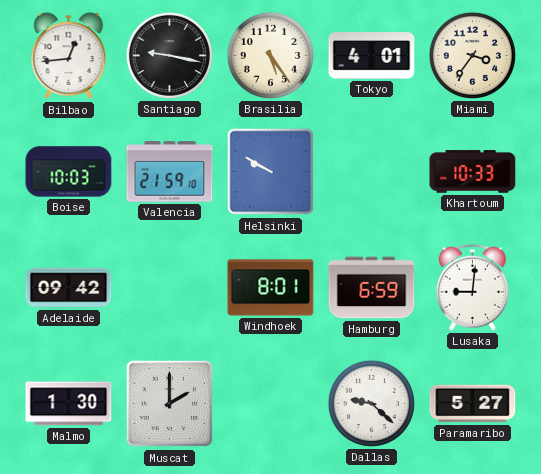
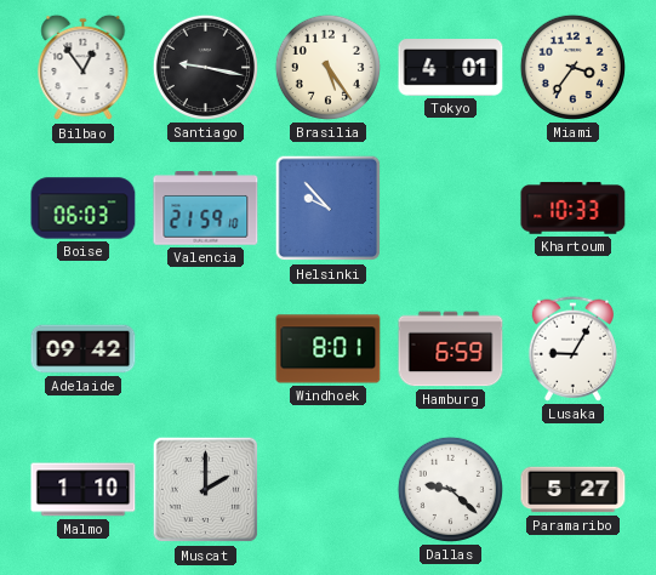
Bilbao: 12:44 -> 12:54 (84, 68)
Boise: 10:03 -> 06:03 (84, 209)
Helsinki: 9:50 -> 9:53 (329, 209)
Lusaka: 9:01 -> 9:05 (572, 348)
Malmo: 1:30 -> 1:10 (84, 490)
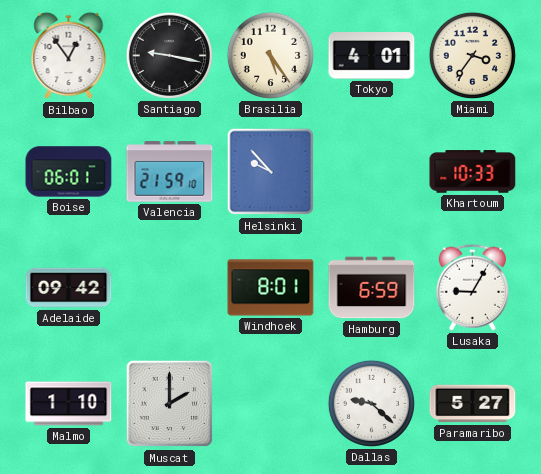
Boise: 06:03 -> 06:01 (69, 172)
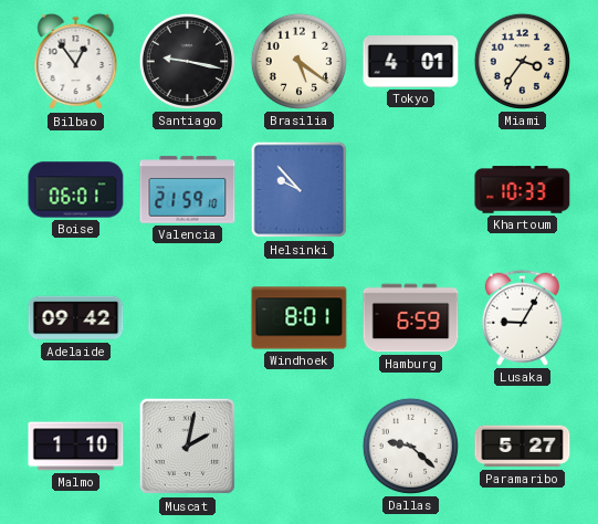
Brasilia: 5:24 -> 5:21 (298, 61)
Muscat: 2:00 -> 2:02 (188, 447)
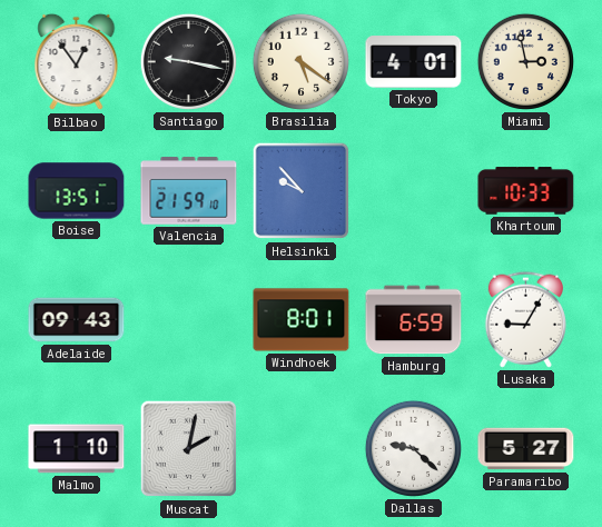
Miami: 3:36 -> 2:58 (525, 61)
Boise: 06:01 -> 13:51 (77, 191)
Adelaide: 09:42 -> 09:43 (77, 320)
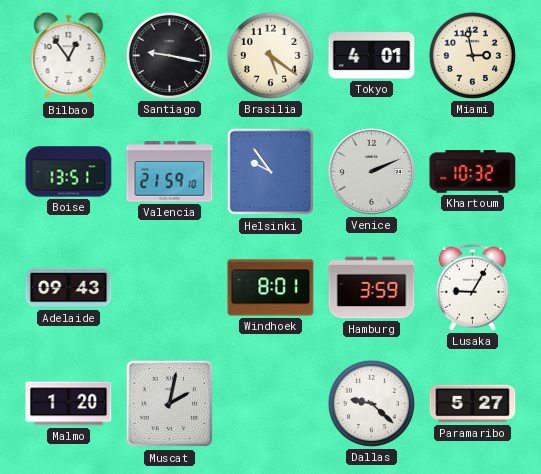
Helsinki: 9:53 -> 9:54 (271, 172)
Venice: none -> 2:11 (371, 171)
Khartoum: 10:33 -> 10:32 (473, 172)
Hamburg: 6:59 -> 3:59 (372, 288)
Malmo: 1:10 -> 1:20 (69, 404)
